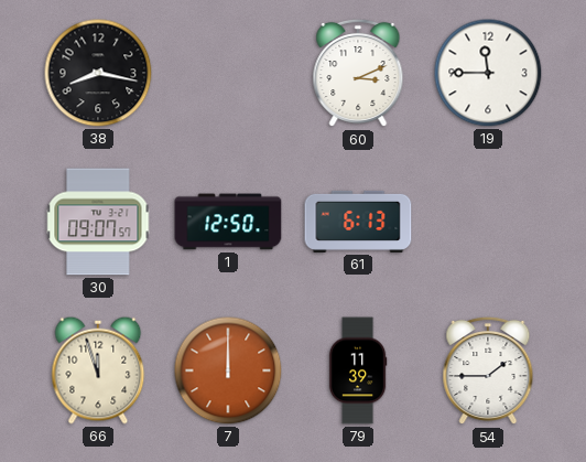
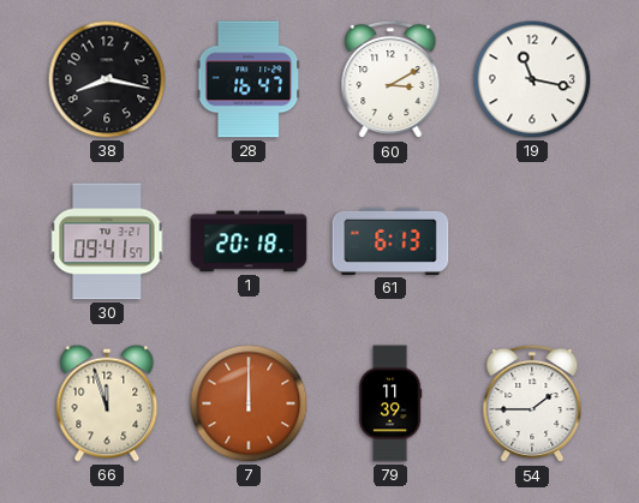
28: none -> 16:47 (249, 79)
60: 3:11 -> 3:10 (390, 79)
19: 11:45 -> 11:17 (532, 79)
30: 09:07 -> 09:41 (107, 241)
1: 12:50 -> 20:18 (249, 241)
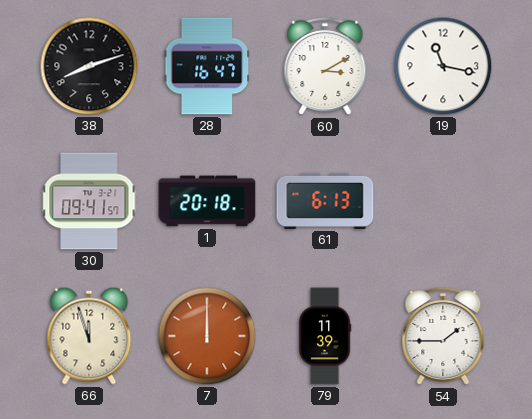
38: 8:17 -> 8:12 (89, 66)
